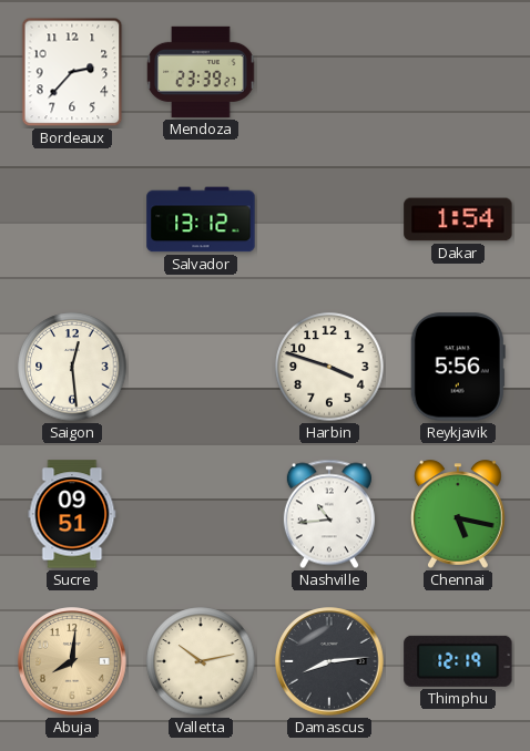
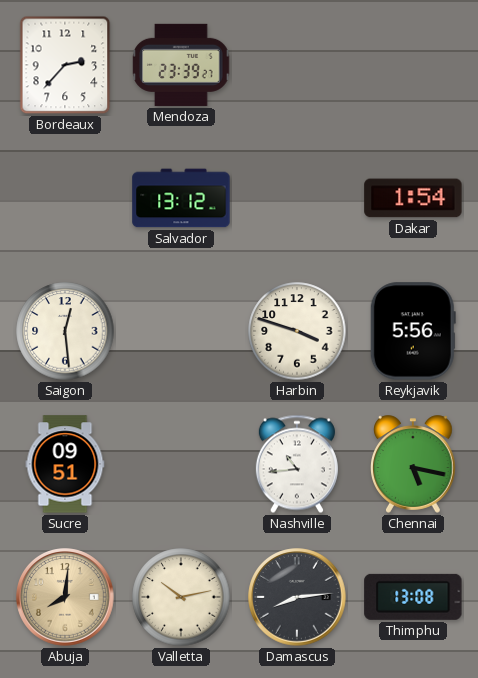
Thimphu: 12:19 -> 13:08 (413, 597)
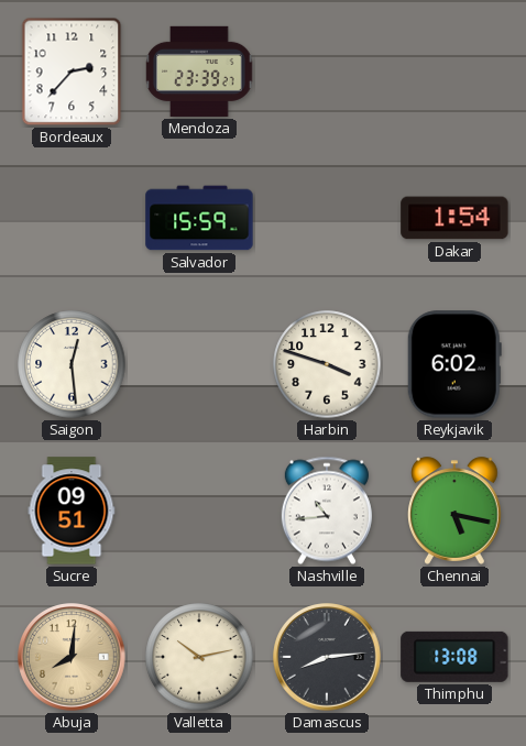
Salvador: 13:12 -> 15:59 (199, 218)
Reykjavik: 5:56 -> 6:02 (454, 364)
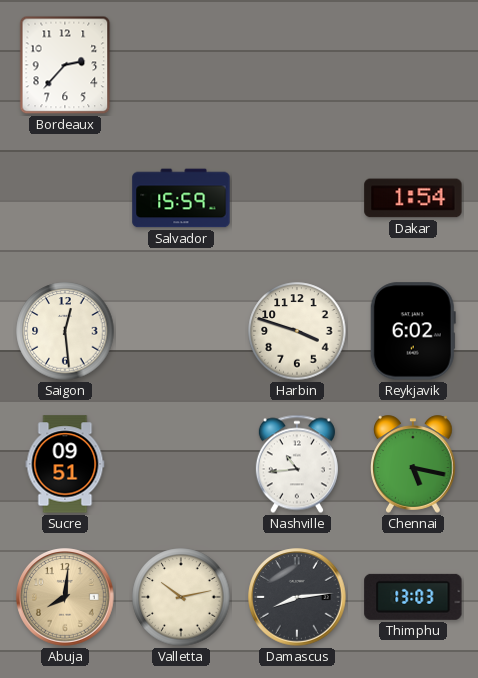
Mendoza: 23:39 -> none (199, 72)
Thimphu: 13:08 -> 13:03 (413, 597)
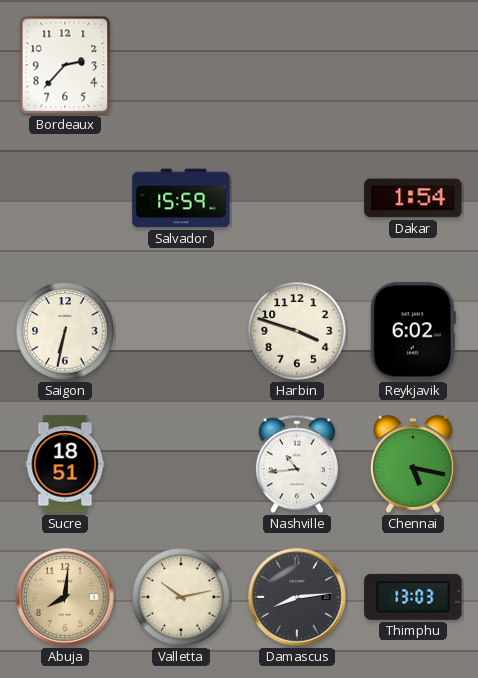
Saigon: 12:29 -> 6:32 (65, 331)
Sucre: 09:51 -> 18:51 (65, 464)
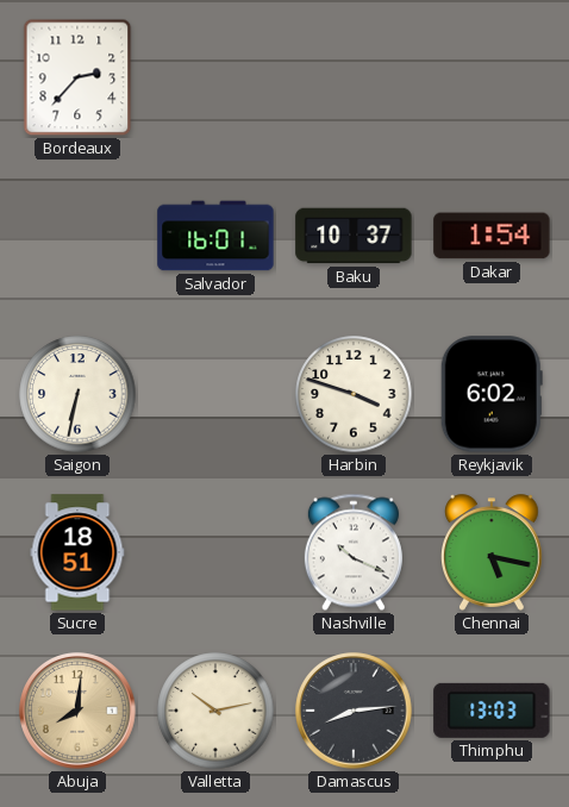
Salvador: 15:59 -> 16:01 (215, 236)
Baku: none -> 10:37 (354, 236)
Nashville: 10:44 -> 10:19 (354, 552)
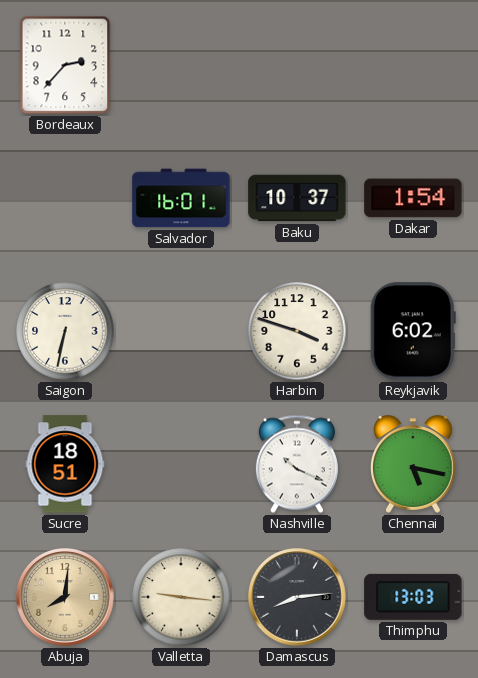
Valletta: 10:13 -> 9:16 (181, 597)
